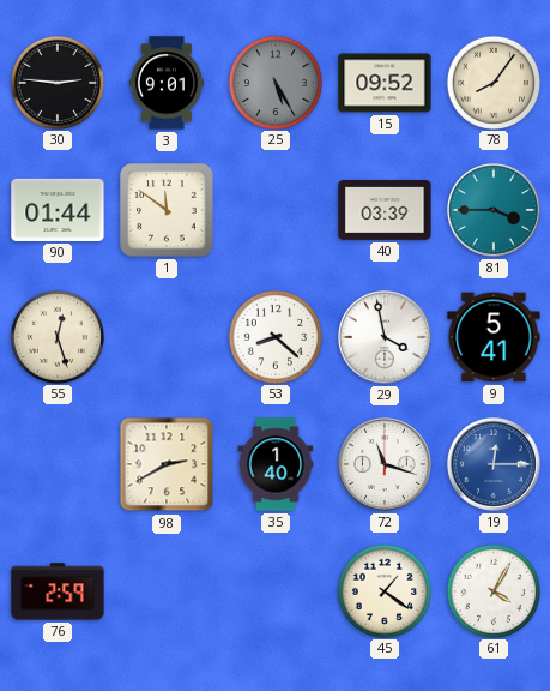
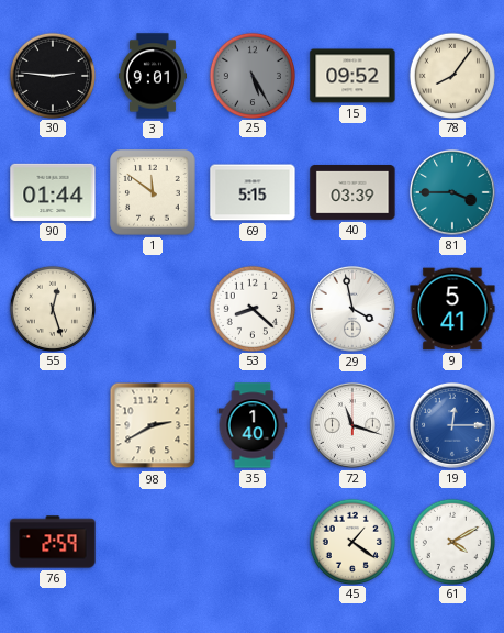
69: none -> 5:15 (253, 192)
61: 4:05 -> 4:10 (451, 541)
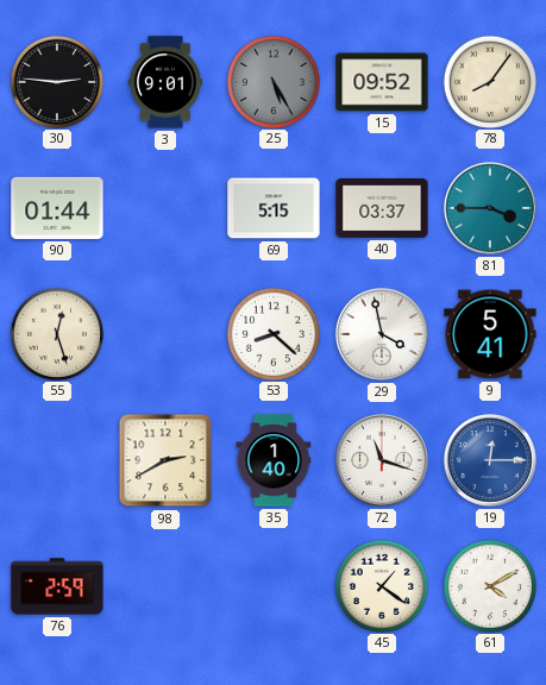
1: 11:51 -> none (153, 192)
40: 03:39 -> 03:37 (382, 209)
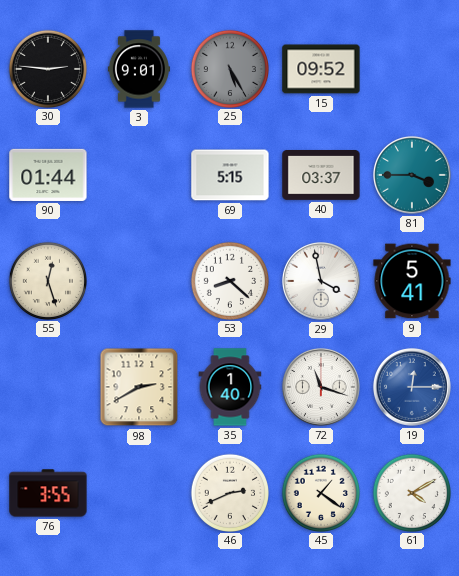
78: 8:06 -> none (489, 81)
76: 2:59 -> 3:55 (48, 493)
46: none -> 2:41 (229, 492)
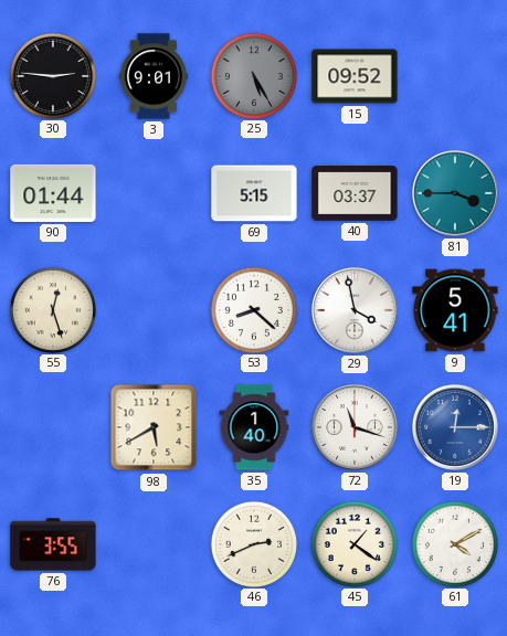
98: 2:40 -> 5:40 (154, 427)
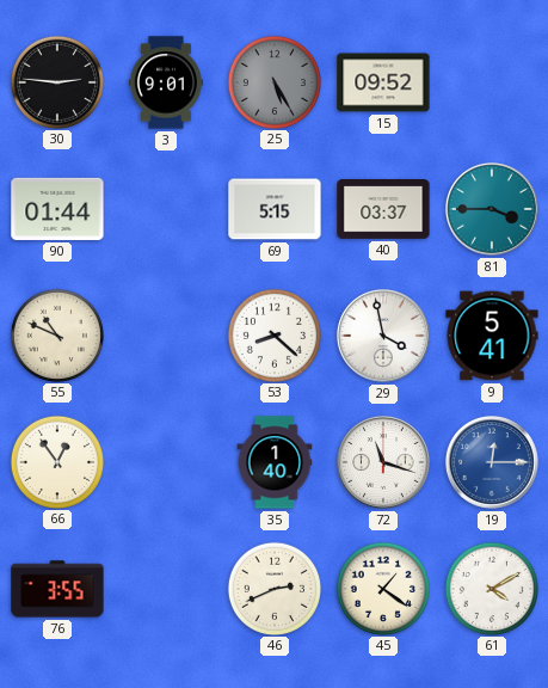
55: 12:27 -> 10:49 (56, 334)
66: none -> 12:54 (56, 461)
98: 5:40 -> none (154, 427)
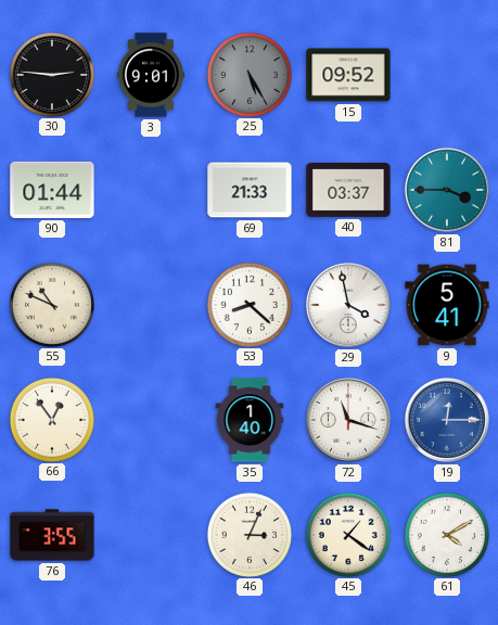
69: 5:15 -> 21:33 (250, 190)
46: 2:41 -> 3:04 (248, 534)
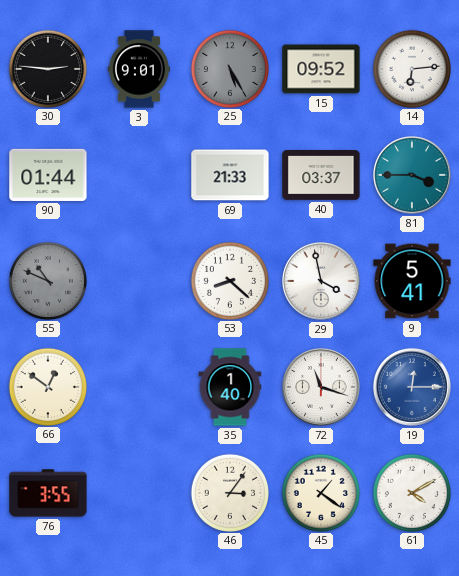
14: none -> 6:14 (411, 68)
55 dial: cream -> grey (47, 280)
66: 12:54 -> 12:51 (47, 386)
46: 3:04 -> 3:06 (229, 492)
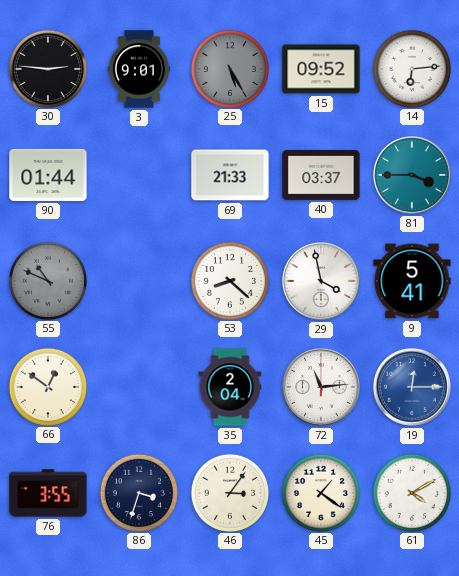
35: 1:40 -> 2:04 (230, 387)
72: 11:18 -> 11:14 (321, 387)
86: none -> 3:33 (138, 492)
